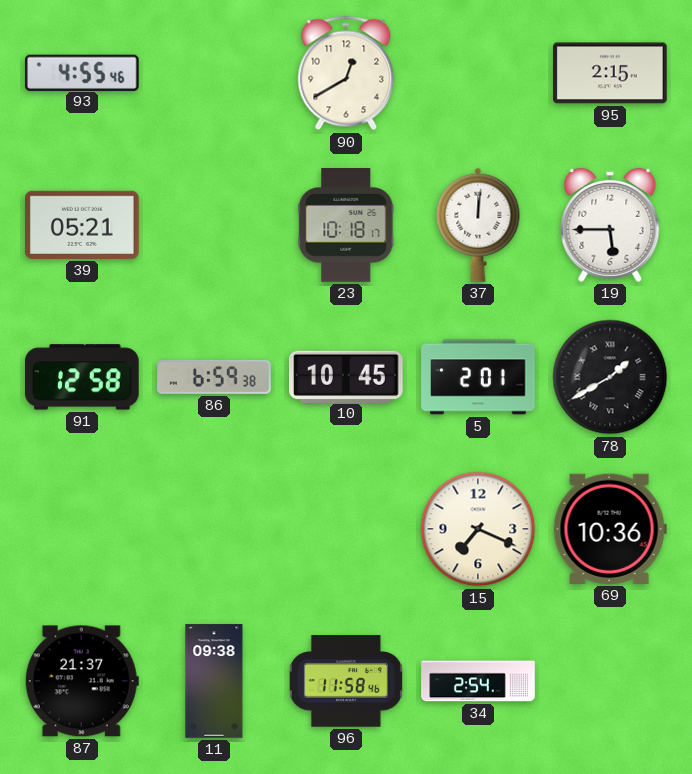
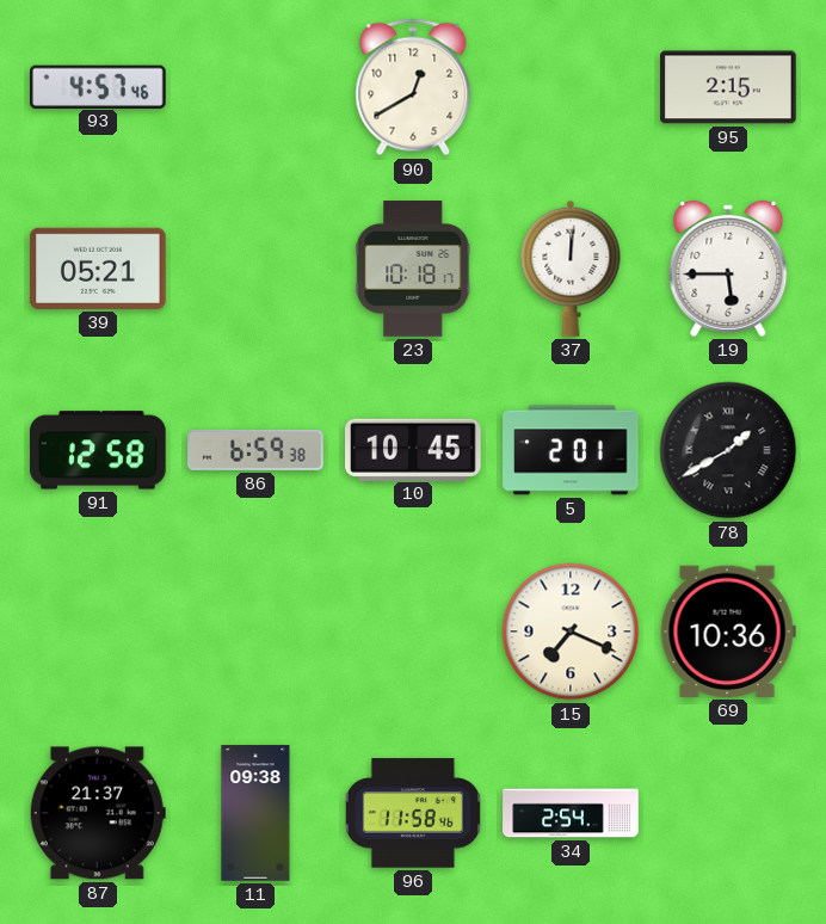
93: 4:55 -> 4:57 (98, 86)
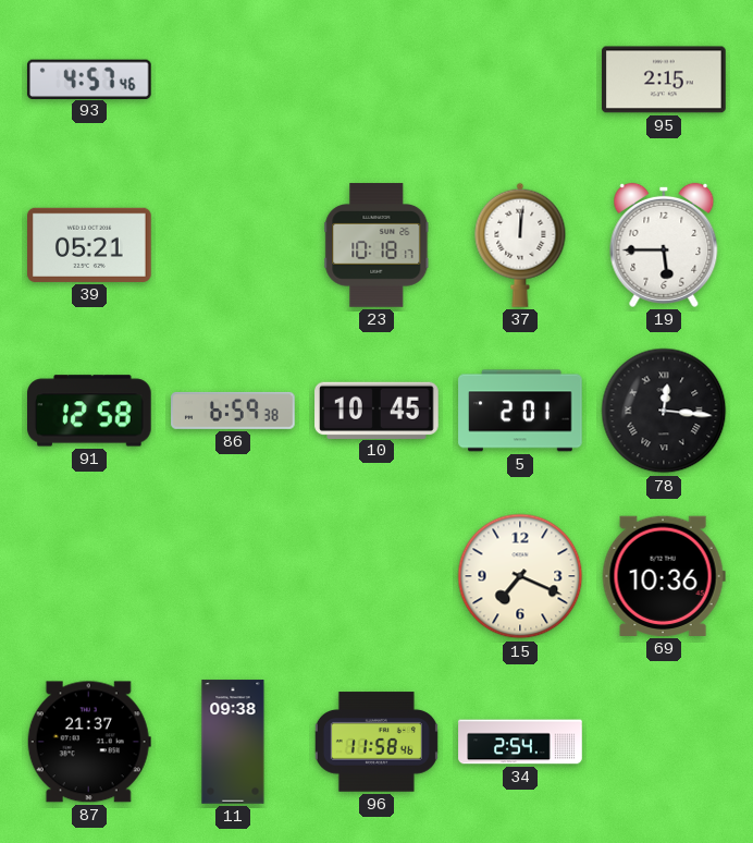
90: 12:40 -> none (413, 87)
78: 1:40 -> 12:16 (664, 411)
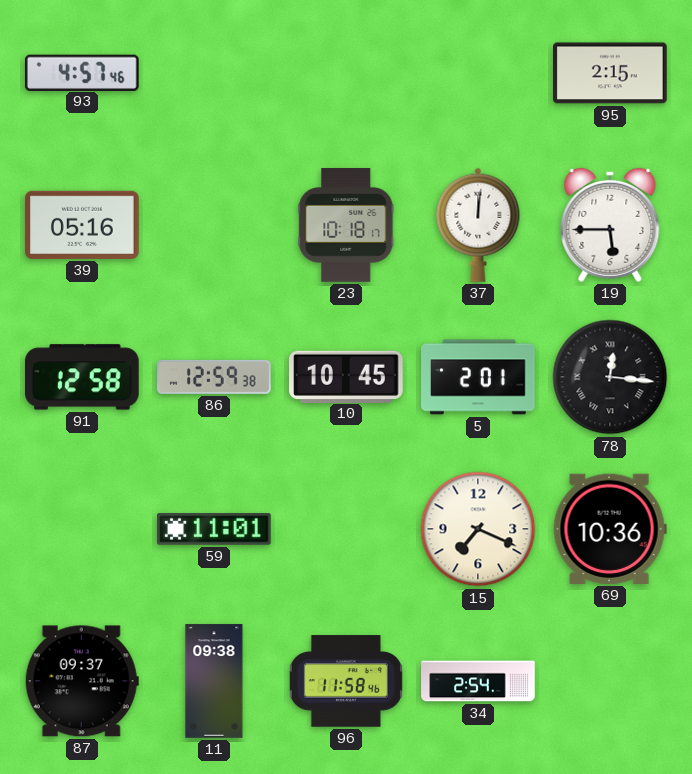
39: 05:21 -> 05:16 (82, 225)
86: 6:59 -> 12:59 (214, 377)
59: none -> 11:01 (215, 529)
87: 21:37 -> 09:37 (82, 681)
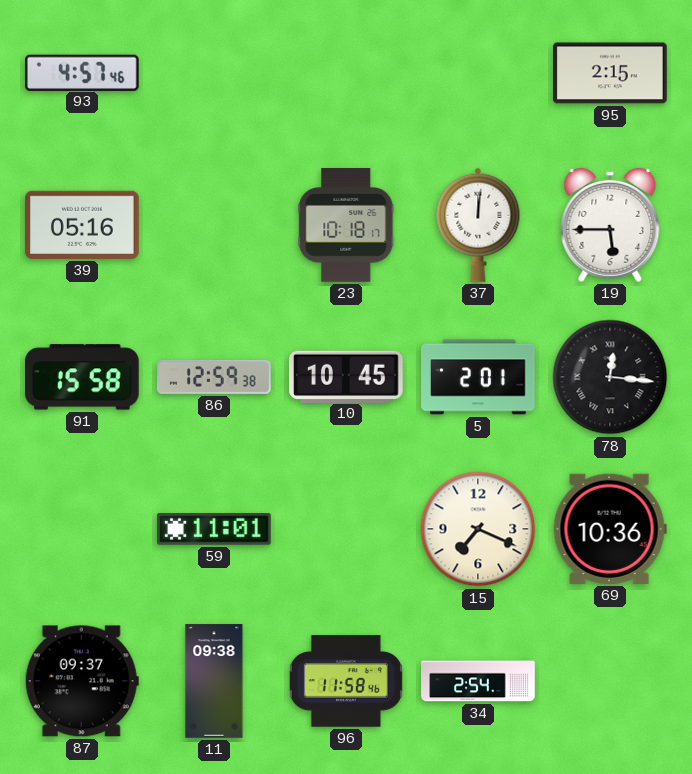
91: 12:58 -> 15:58 (83, 377)
